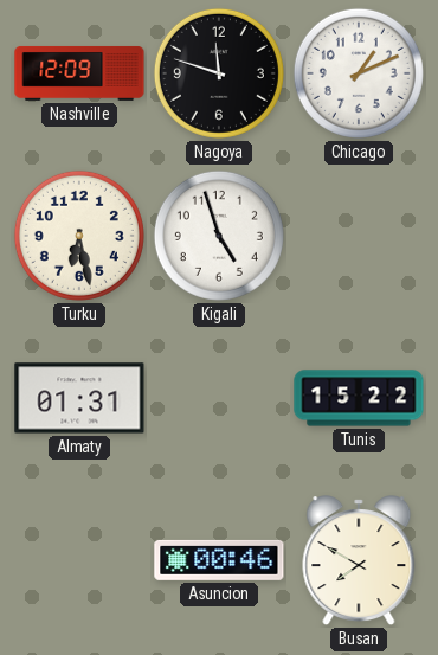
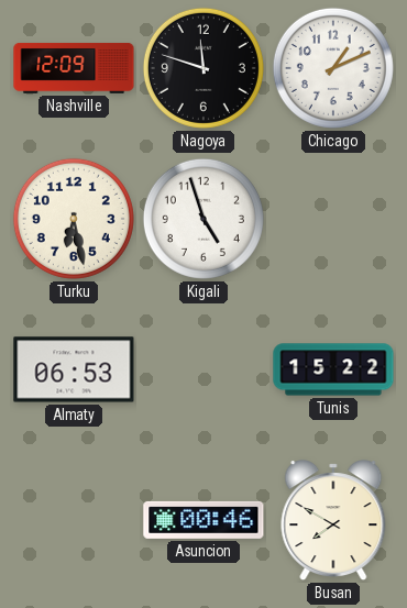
Almaty: 01:31 -> 06:53 (74, 369)
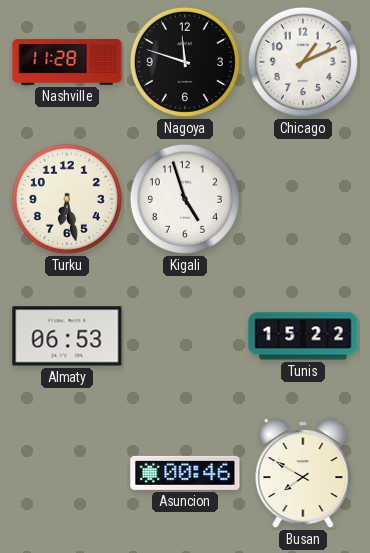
Nashville: 12:09 -> 11:28 (67, 62)
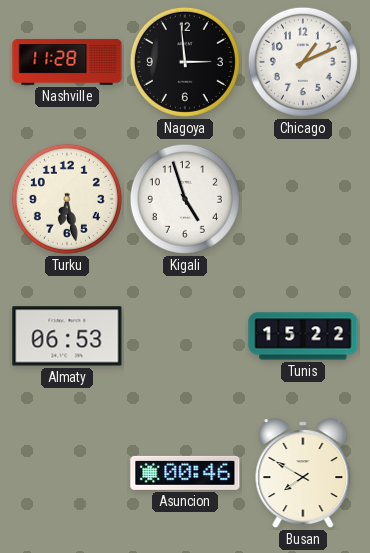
Nagoya: 11:48 -> 2:59 (185, 62)
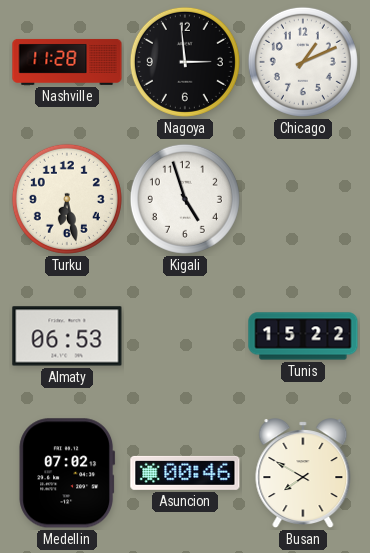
Medellin: none -> 07:02 (67, 473)
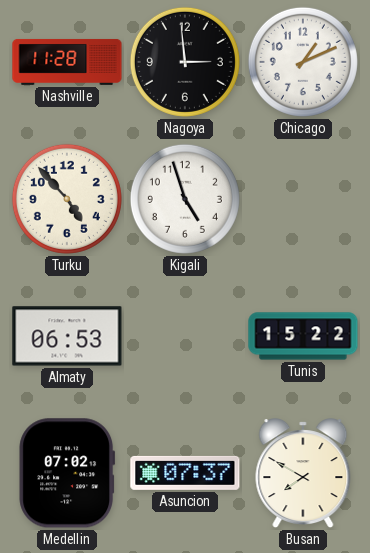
Turku: 6:28 -> 4:53 (67, 199)
Asuncion: 00:46 -> 07:37 (185, 473)
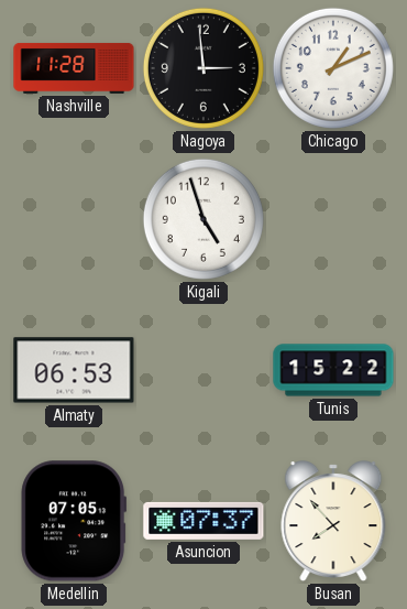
Turku: 4:53 -> none (67, 199)
Medellin: 07:02 -> 07:05 (74, 521)
Busan: 7:50 -> 7:53 (333, 522)
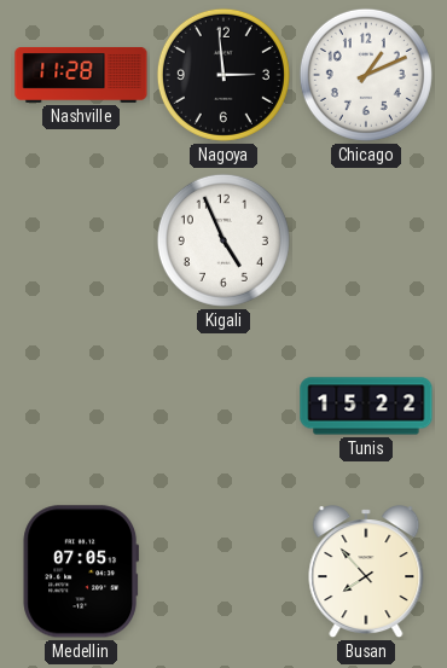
Kigali: 4:57 -> 4:56 (224, 240)
Almaty: 06:53 -> none (74, 370)
Asuncion: 07:37 -> none (204, 521)
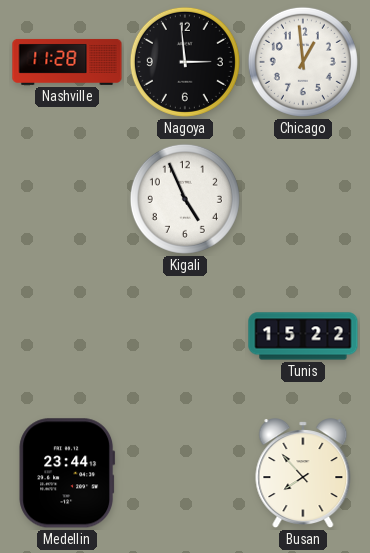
Chicago: 1:11 -> 12:59 (303, 62)
Medellin: 07:05 -> 23:44 (67, 473)
